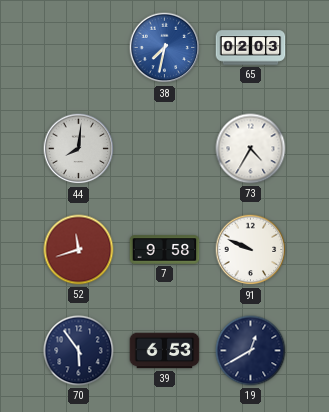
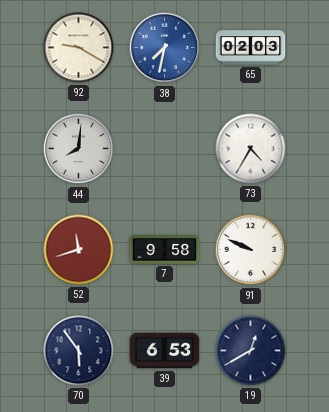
92: none -> 9:20 (79, 48)
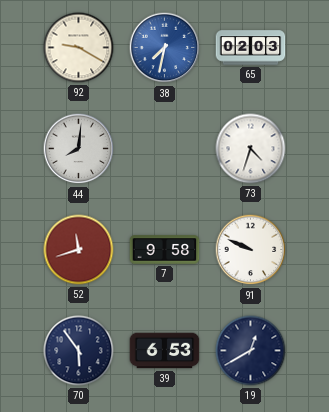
73: 4:35 -> 4:33 (251, 149)
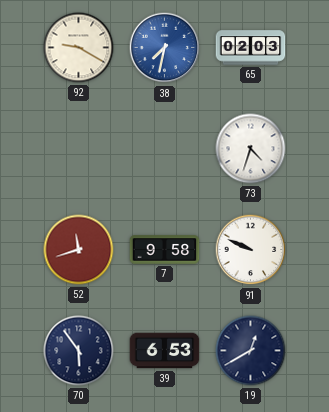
44: 8:01 -> none (79, 149)
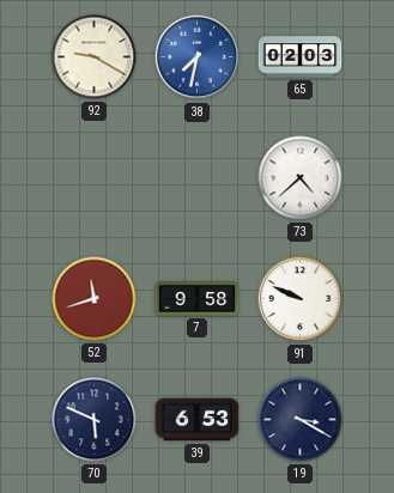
73: 4:33 -> 4:38 (301, 178)
70: 5:54 -> 5:49 (95, 420)
19: 12:40 -> 3:20 (301, 420)
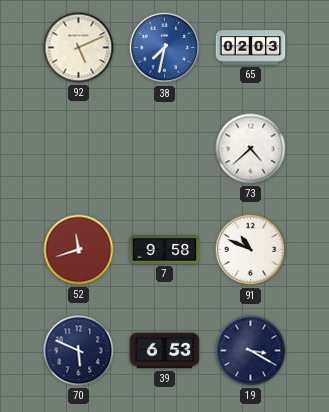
92: 9:20 -> 5:11 (79, 48)
91: 9:49 -> 10:49 (251, 250)
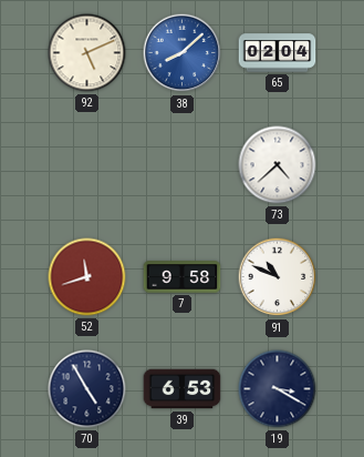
38: 7:32 -> 8:08 (183, 53)
65: 02:03 -> 02:04 (278, 53)
70: 5:49 -> 4:55 (87, 389)
